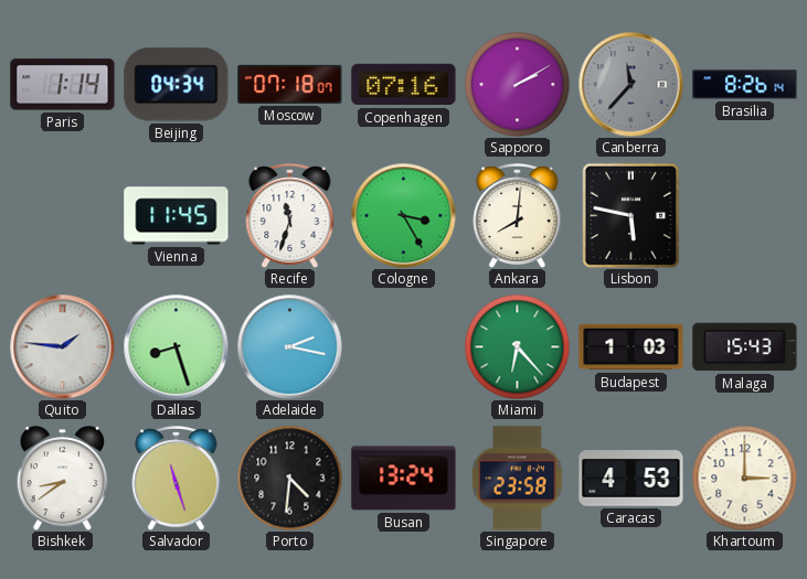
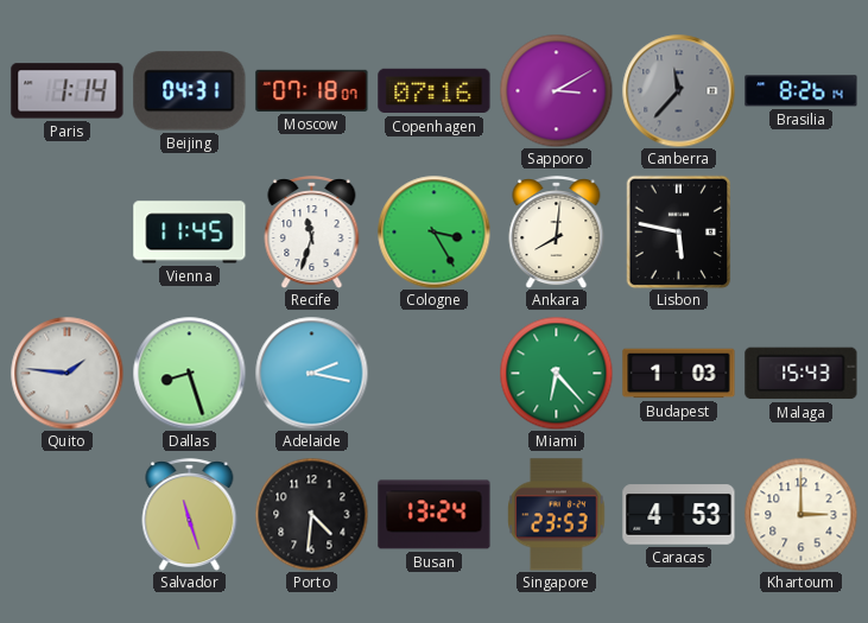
Beijing: 04:34 -> 04:31 (190, 91)
Sapporo: 2:10 -> 3:10 (556, 90)
Bishkek: 8:39 -> none (63, 478)
Singapore: 23:58 -> 23:53 (557, 515)
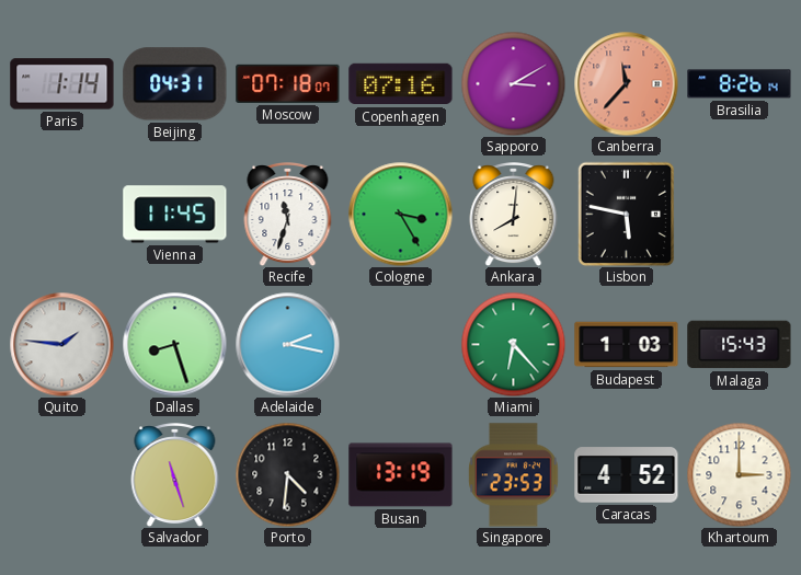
Canberra dial: grey -> salmon (626, 83)
Busan: 13:24 -> 13:19 (401, 475)
Caracas: 4:53 -> 4:52 (627, 475)
